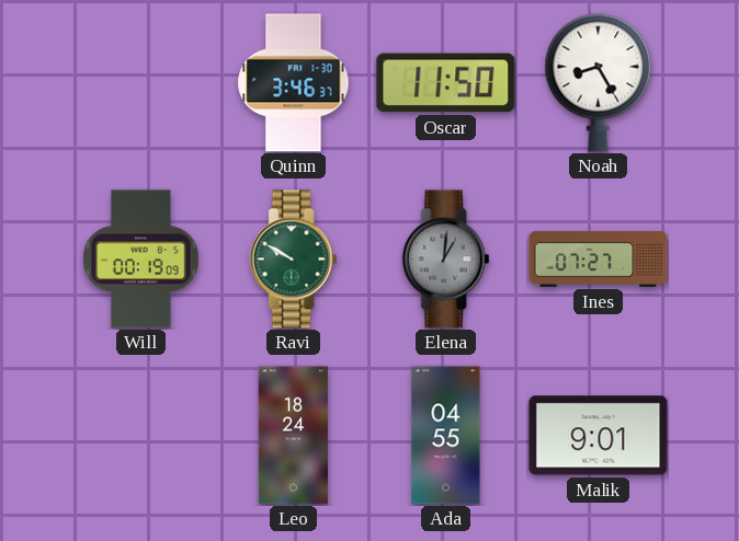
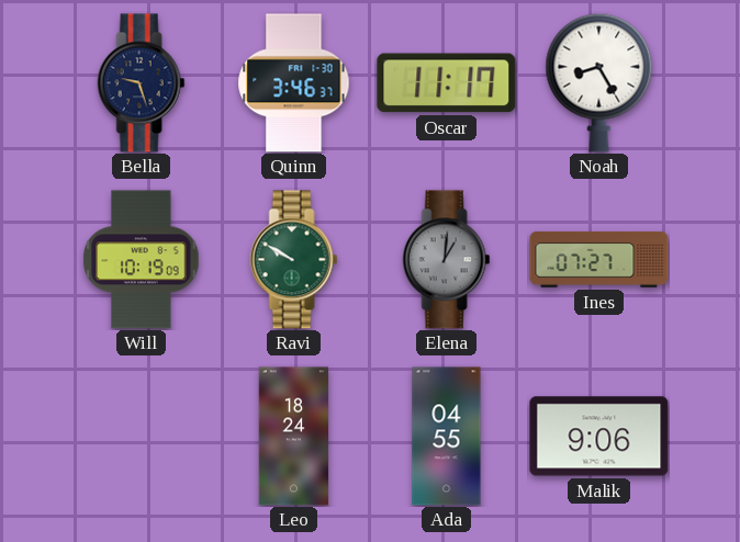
Bella: none -> 9:27 (142, 83)
Oscar: 11:50 -> 11:17 (447, 83)
Will: 00:19 -> 10:19 (142, 260)
Malik: 9:01 -> 9:06 (599, 437)
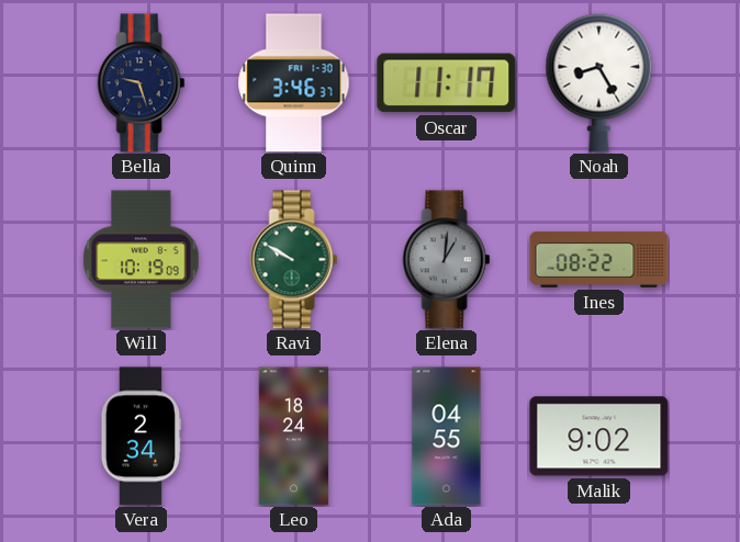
Ines: 07:27 -> 08:22 (599, 259)
Vera: none -> 2:34 (141, 437)
Malik: 9:06 -> 9:02 (599, 437)
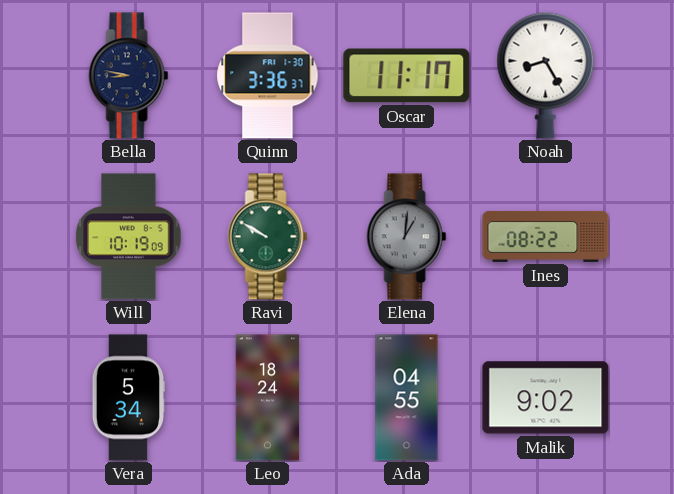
Bella: 9:27 -> 8:47 (129, 76)
Quinn: 3:46 -> 3:36 (268, 76)
Vera: 2:34 -> 5:34 (128, 398)
